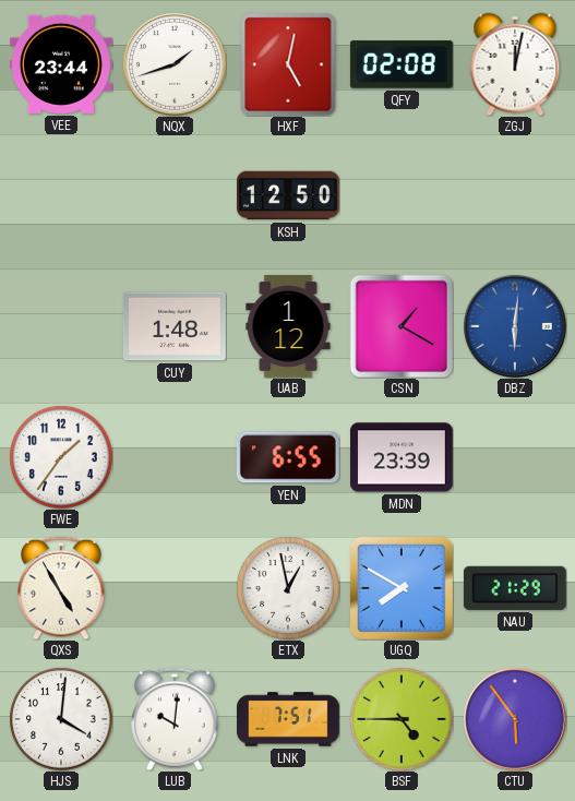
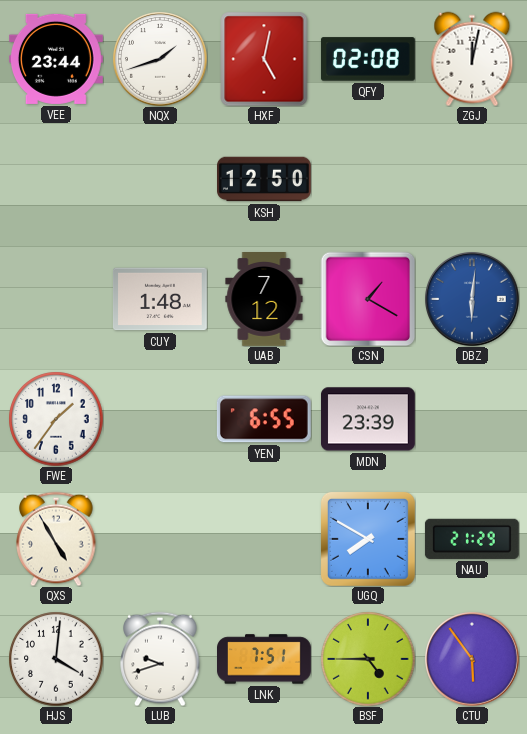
UAB: 1:12 -> 7:12 (264, 300)
ETX: 12:58 -> none (288, 588)
LUB: 10:01 -> 9:42 (160, 659)
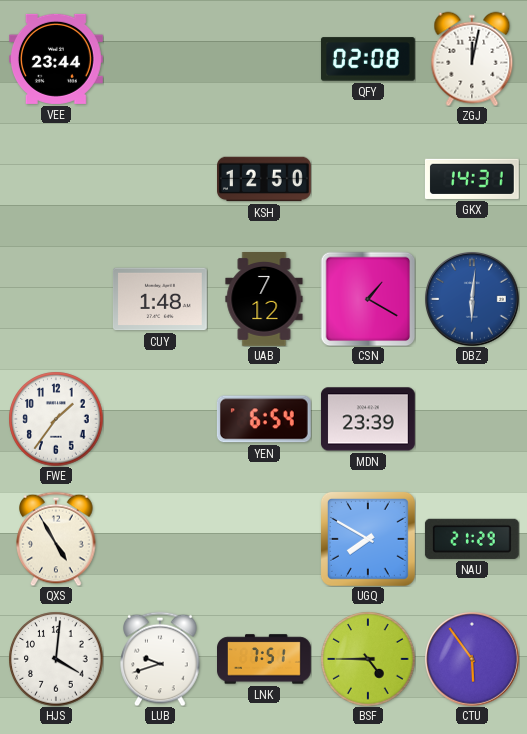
NQX: 1:42 -> none (160, 59)
HXF: 5:02 -> none (264, 59)
GKX: none -> 14:31 (472, 179)
YEN: 6:55 -> 6:54 (264, 419)
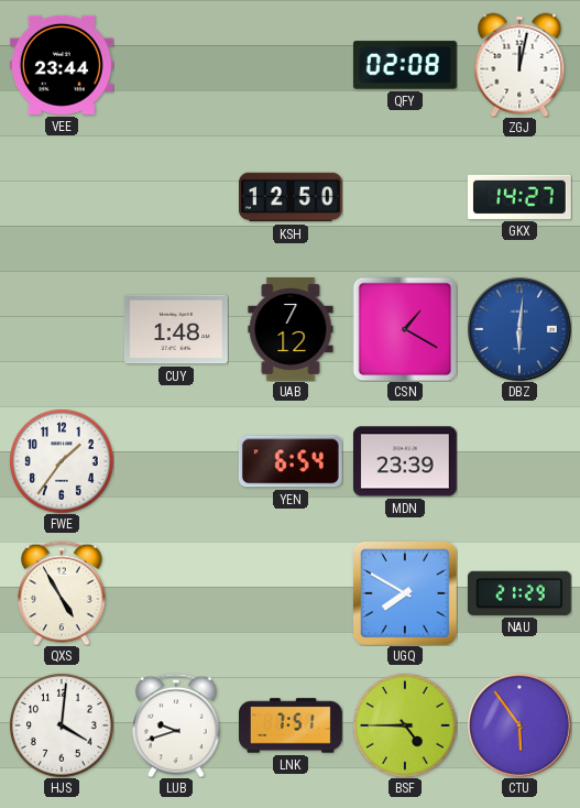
GKX: 14:31 -> 14:27 (519, 197)
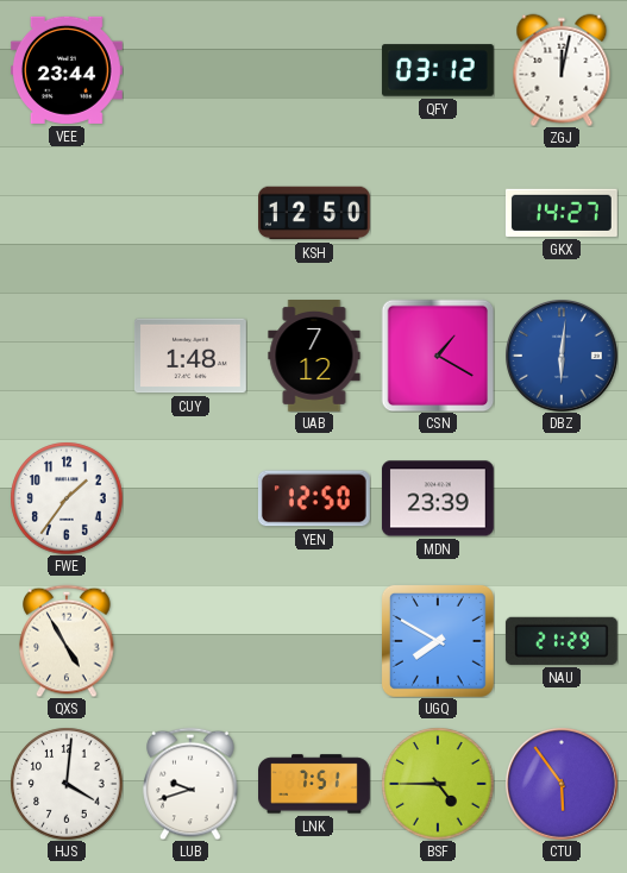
QFY: 02:08 -> 03:12 (438, 70)
YEN: 6:54 -> 12:50 (314, 498)
